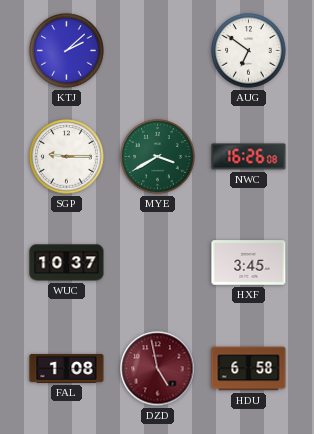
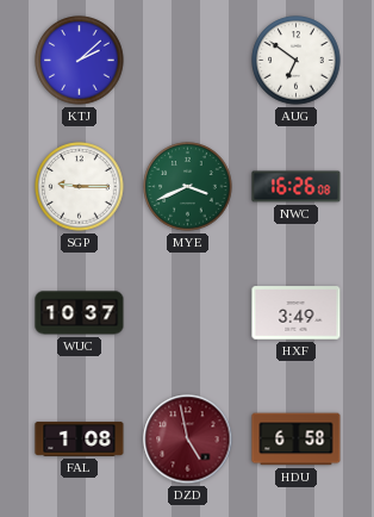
MYE: 3:40 -> 3:41 (188, 187)
HXF: 3:45 -> 3:49 (297, 313)
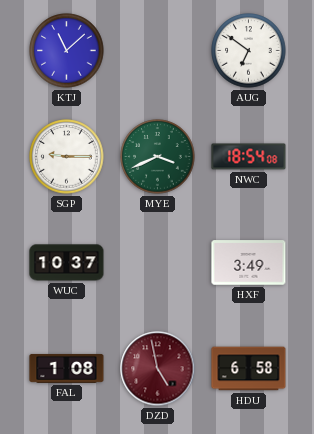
KTJ: 2:08 -> 11:08 (67, 51)
NWC: 16:26 -> 18:54 (249, 157)
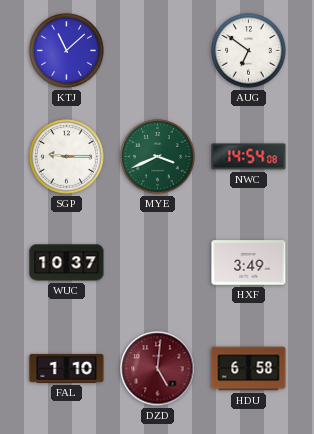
NWC: 18:54 -> 14:54 (249, 157)
FAL: 1:08 -> 1:10 (67, 368)
DZD: 4:58 -> 5:01 (158, 369)
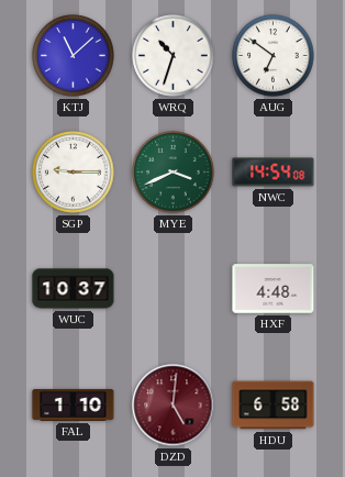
WRQ: none -> 10:33 (174, 56)
HXF: 3:49 -> 4:48 (274, 289)
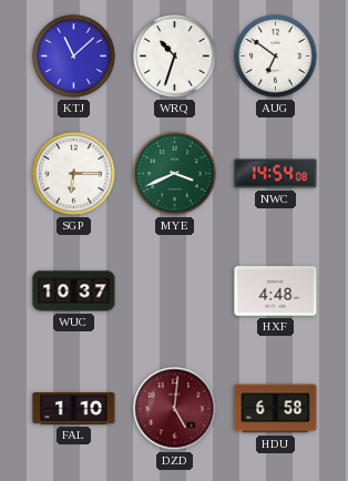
SGP: 9:15 -> 6:15 (74, 174)
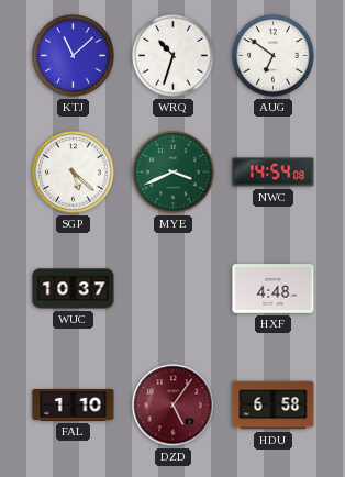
SGP: 6:15 -> 5:22 (74, 173)
DZD: 5:01 -> 5:06 (174, 406)
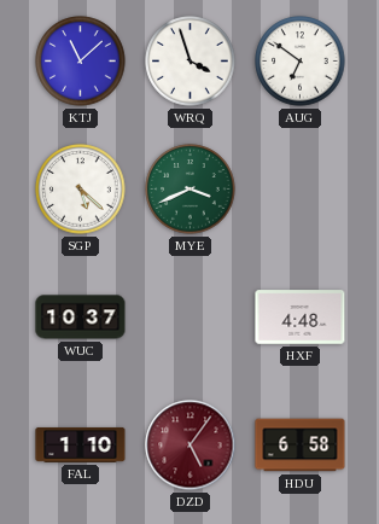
WRQ: 10:33 -> 3:57 (191, 62)
NWC: 14:54 -> none (274, 173)
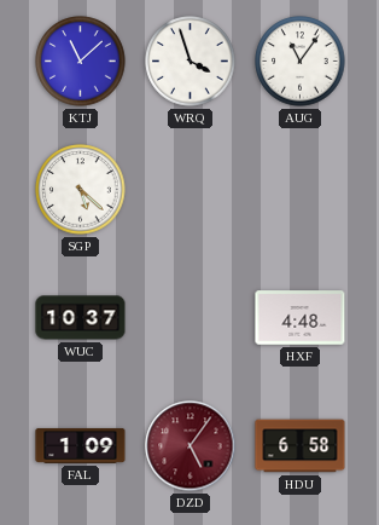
AUG: 6:51 -> 11:06 (301, 62)
MYE: 3:41 -> none (191, 190)
FAL: 1:10 -> 1:09 (81, 445)
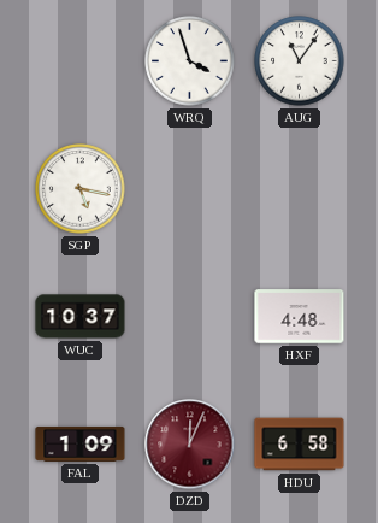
KTJ: 11:08 -> none (81, 62)
SGP: 5:22 -> 5:17 (81, 189)
DZD: 5:06 -> 12:04 (190, 445)
